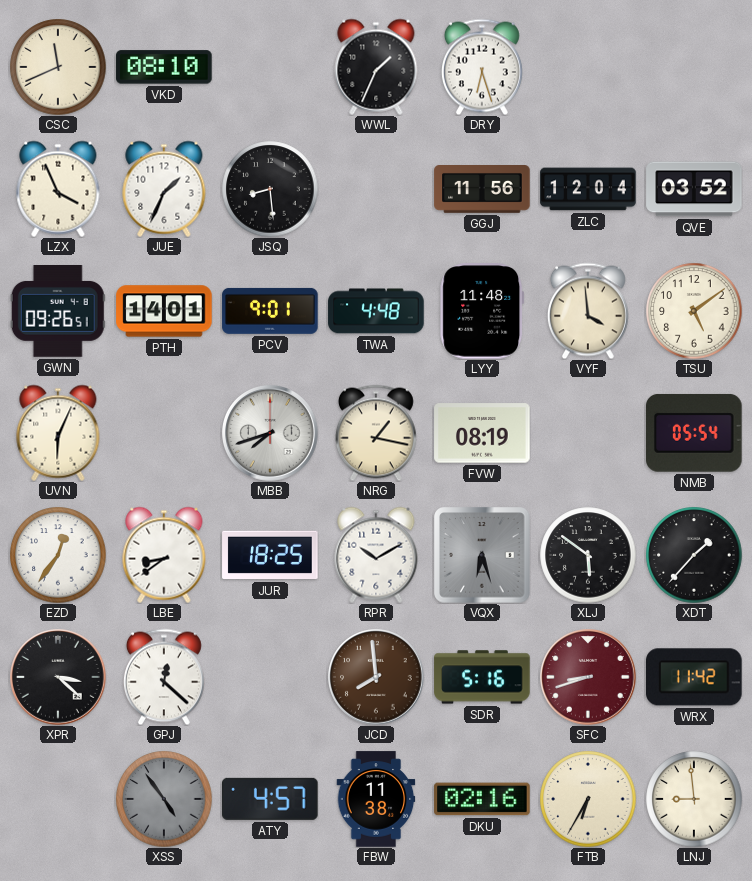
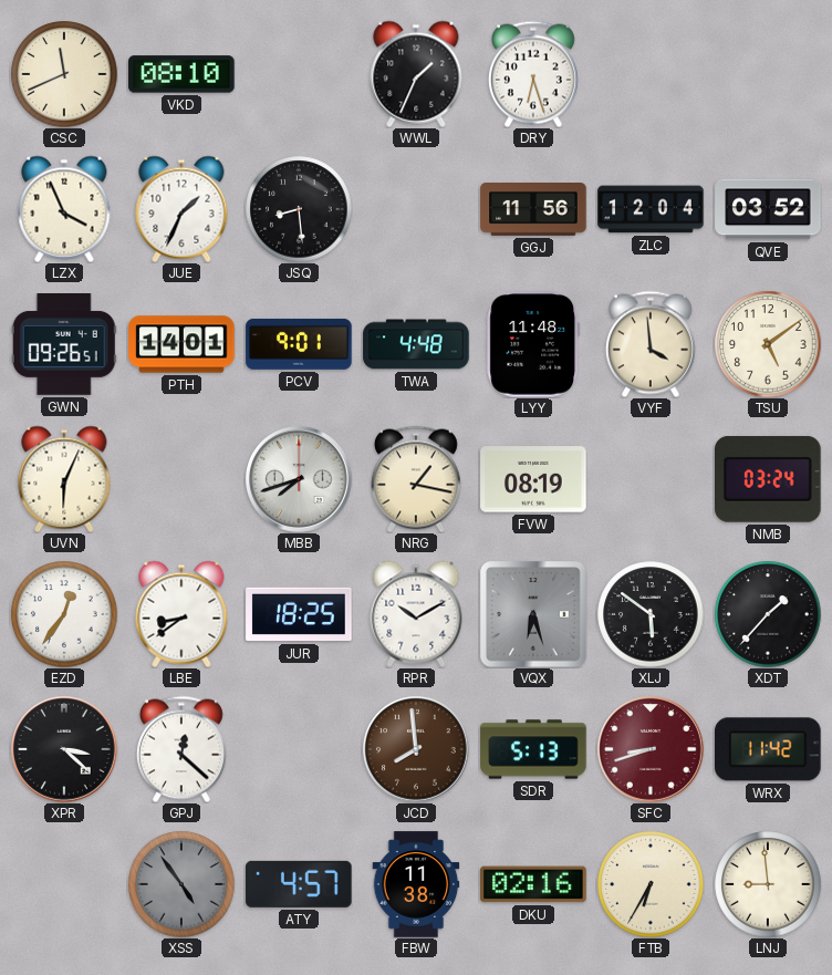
NMB: 05:54 -> 03:24 (769, 479)
SDR: 5:16 -> 5:13 (533, 749)
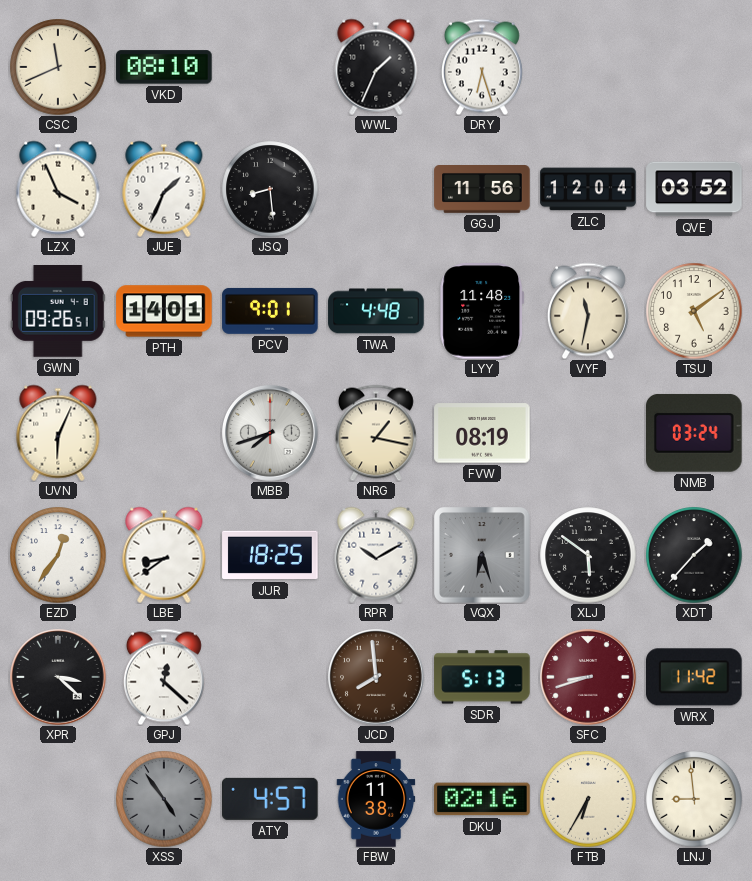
VYF: 3:59 -> 11:32 (588, 311)
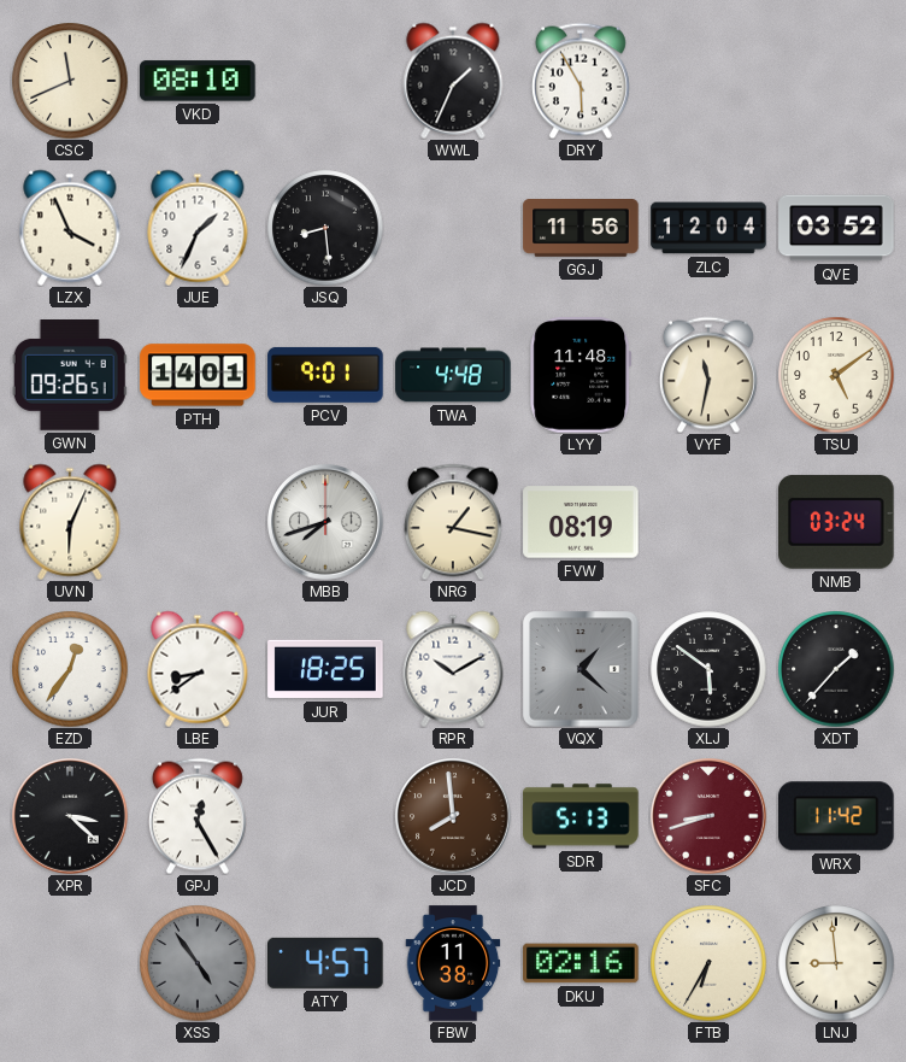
DRY: 6:27 -> 5:55 (581, 81)
VQX: 6:27 -> 1:22 (581, 669)
GPJ: 12:22 -> 12:25 (198, 816)
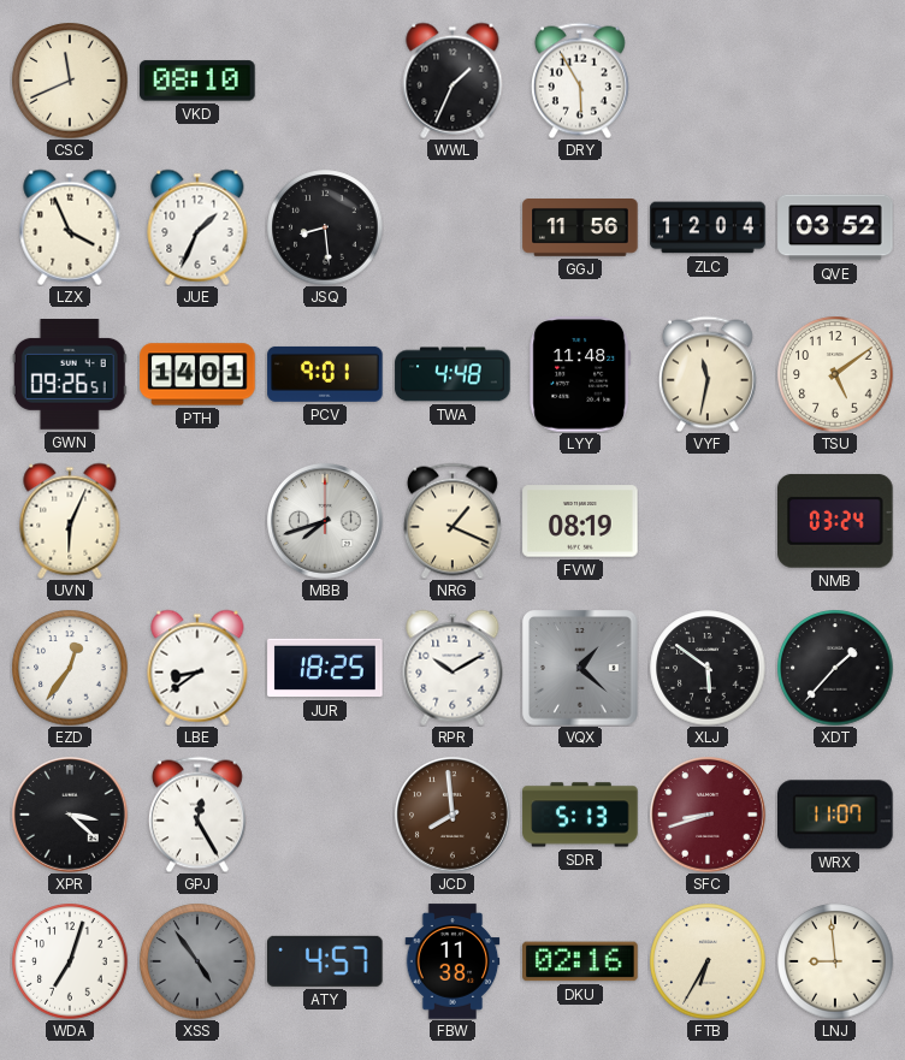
NRG: 1:17 -> 1:19 (452, 521)
WRX: 11:42 -> 11:07 (836, 815)
WDA: none -> 7:03 (70, 961)
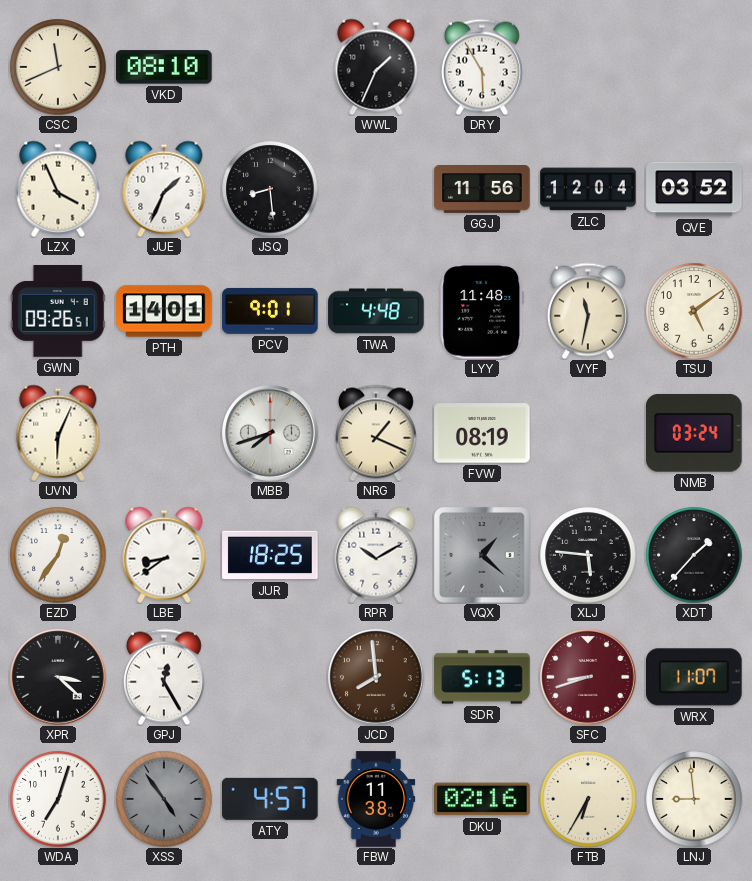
XLJ: 5:51 -> 5:46 (588, 555)
